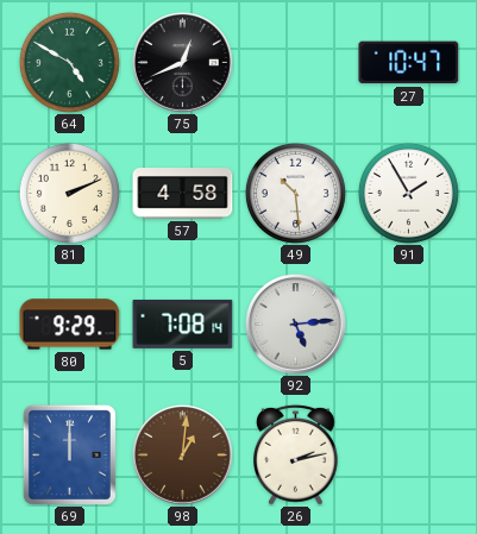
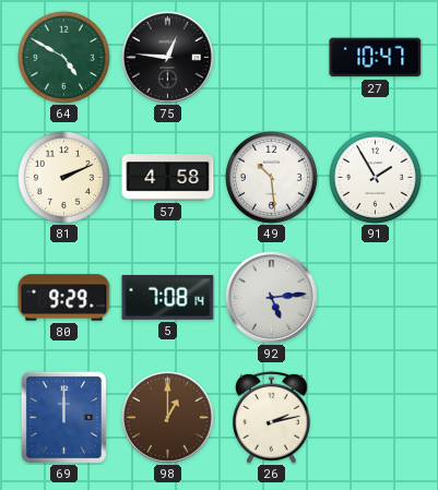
75: 12:41 -> 12:46 (167, 57)
98: 1:01 -> 1:00 (167, 417)
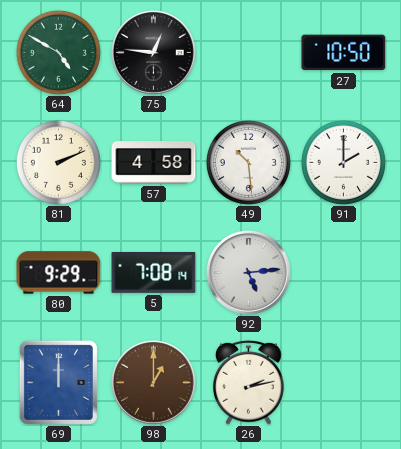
27: 10:47 -> 10:50 (344, 53)
91: 1:55 -> 2:00 (343, 162)
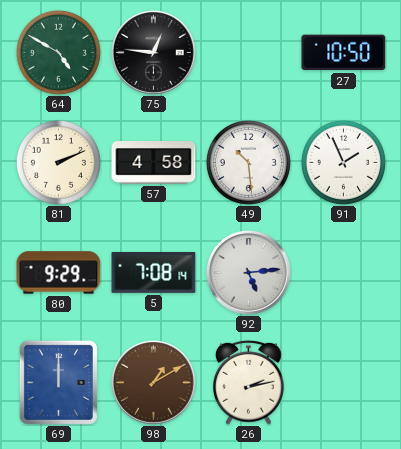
91: 2:00 -> 1:56 (343, 162)
98: 1:00 -> 1:10 (153, 382)
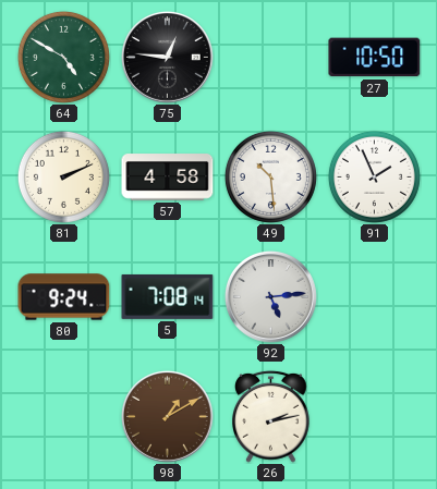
80: 9:29 -> 9:24 (64, 297)
69: 12:00 -> none (58, 382)
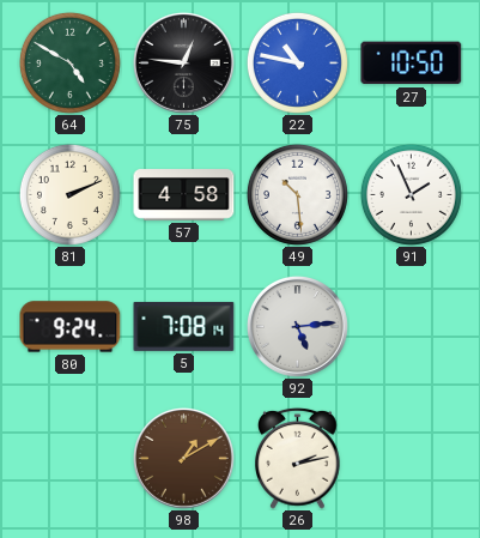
22: none -> 10:47 (297, 62)
